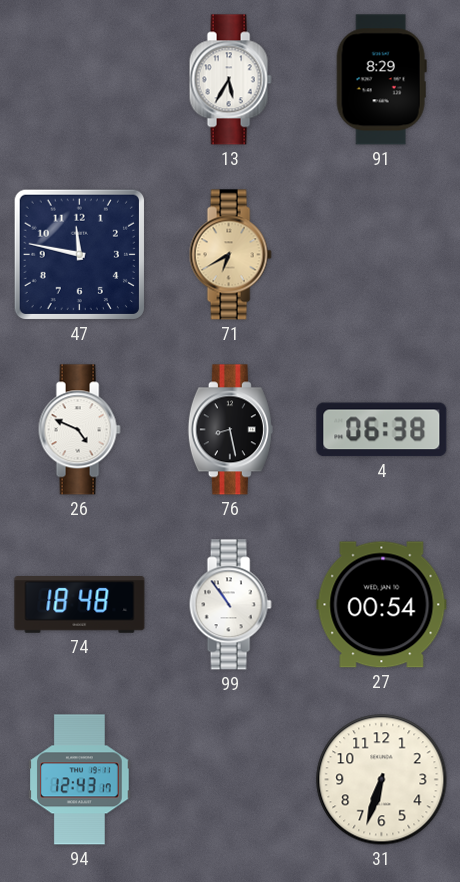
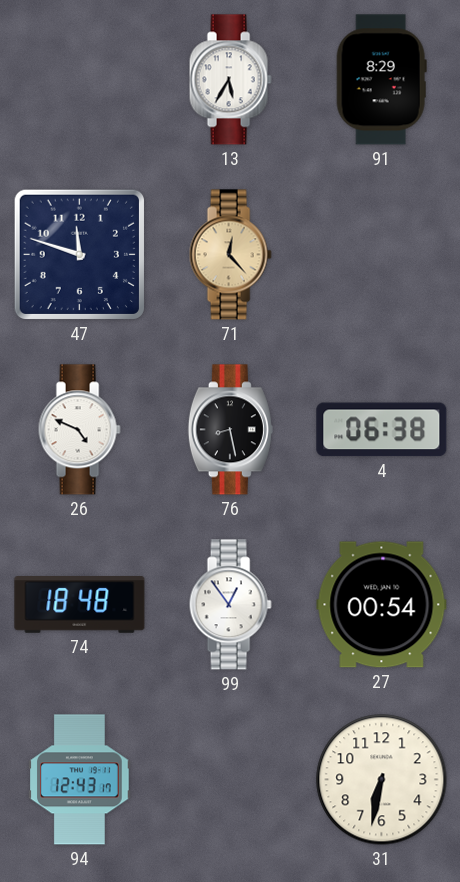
47: 11:47 -> 11:48 (79, 254)
71: 6:40 -> 12:23 (230, 255)
99: 10:54 -> 12:54 (230, 605)
31: 6:33 -> 6:32 (382, 780)
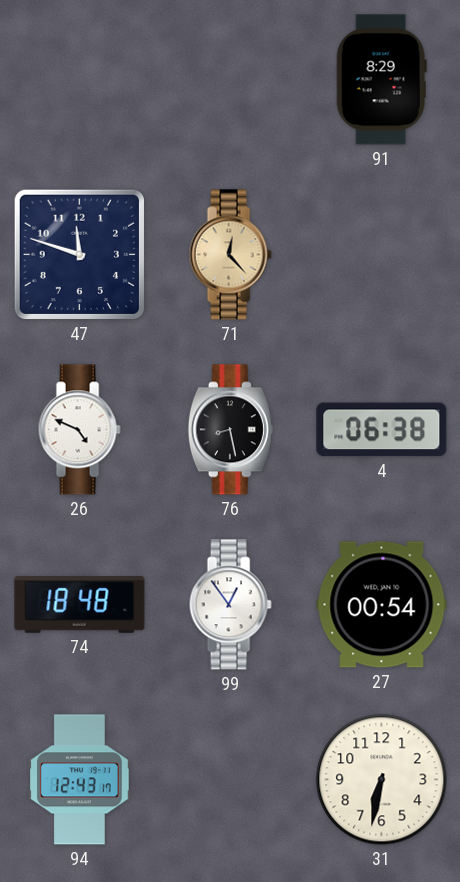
13: 5:35 -> none (230, 80)
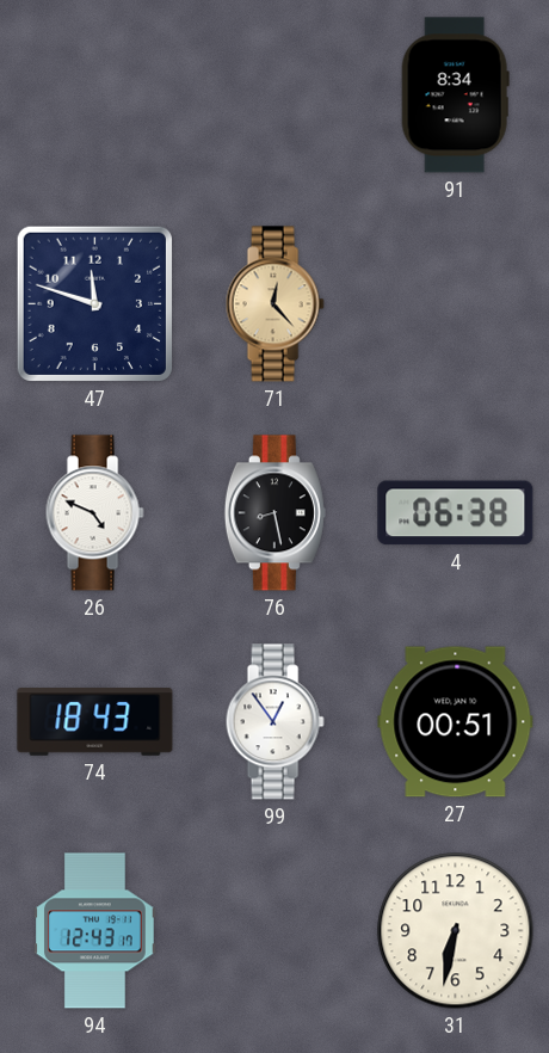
91: 8:29 -> 8:34 (455, 96)
74: 18:48 -> 18:43 (95, 722)
27: 00:54 -> 00:51 (456, 722)
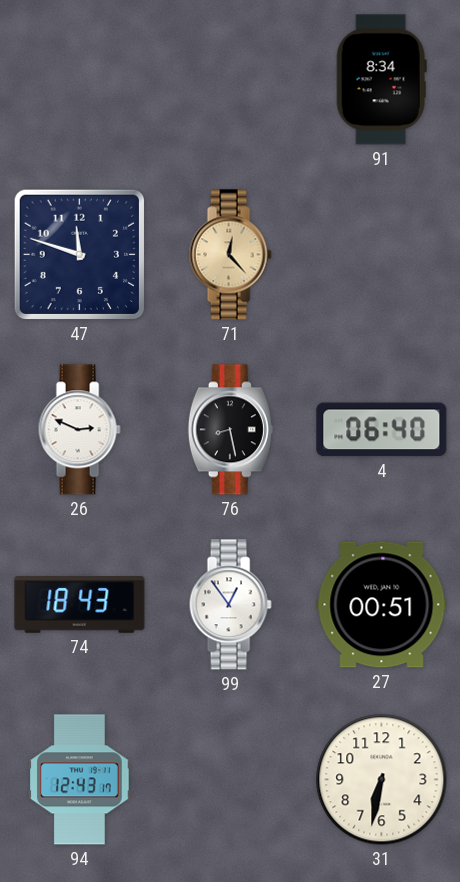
26: 4:49 -> 2:49 (79, 430)
4: 06:38 -> 06:40 (382, 430)
